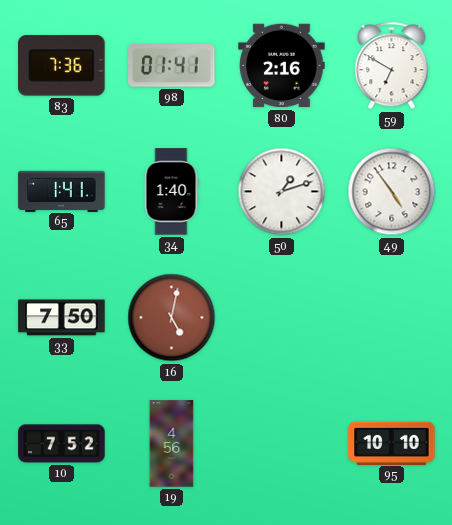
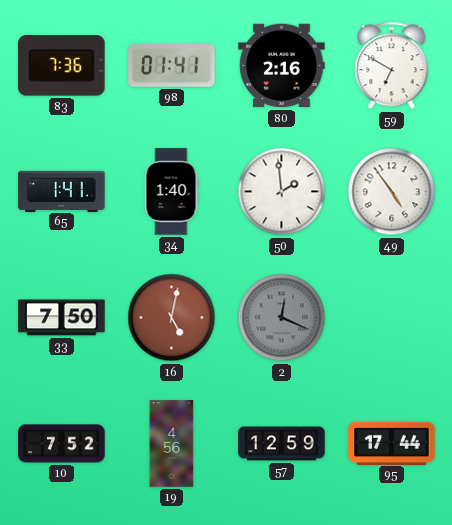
50: 1:12 -> 1:59 (282, 192)
2: none -> 12:19 (282, 318)
57: none -> 12:59 (282, 444)
95: 10:10 -> 17:44 (392, 443)
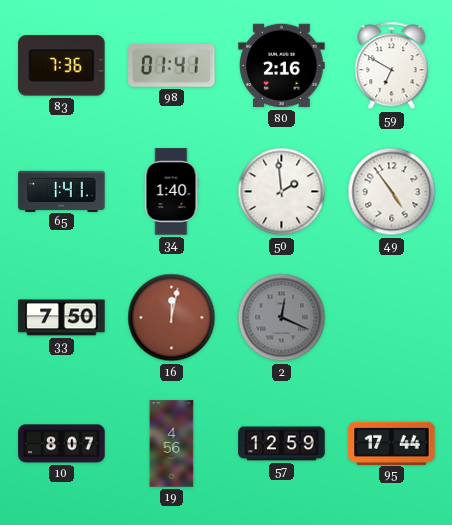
16: 5:02 -> 12:02 (172, 318)
10: 7:52 -> 8:07 (62, 444)
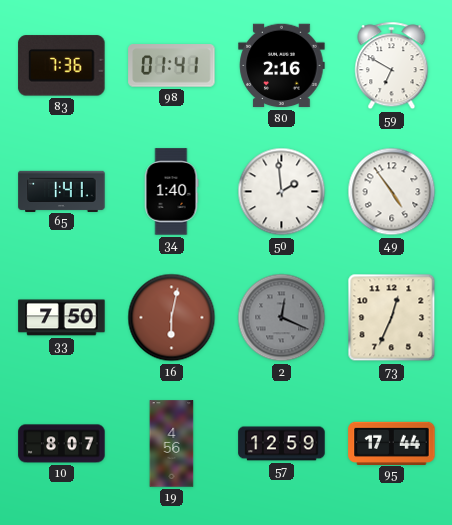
16: 12:02 -> 6:02 (172, 318)
73: none -> 12:34 (392, 318)
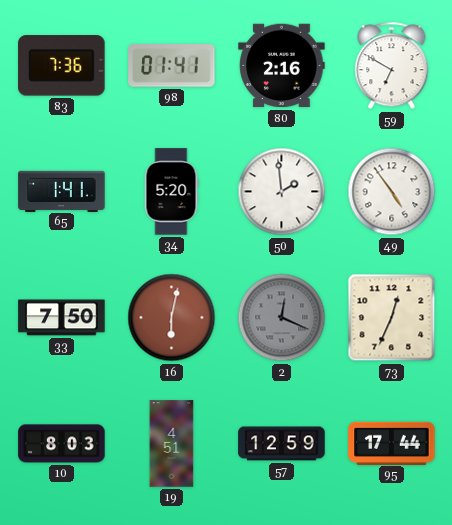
34: 1:40 -> 5:20 (171, 192)
10: 8:07 -> 8:03 (62, 444)
19: 4:56 -> 4:51 (172, 444)
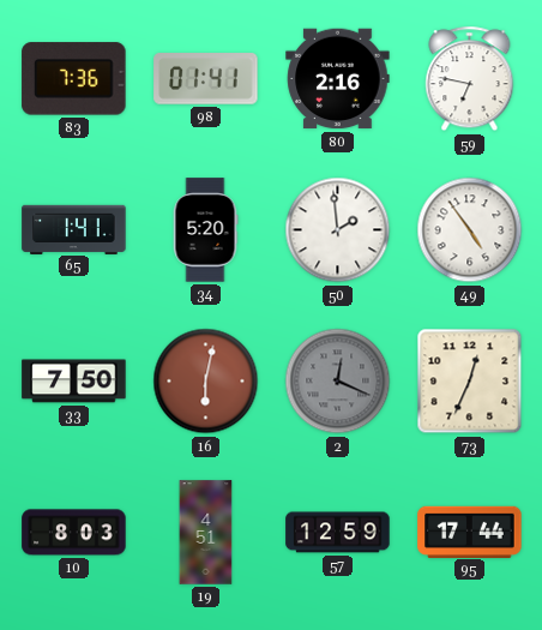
59: 6:50 -> 6:47 (470, 79)
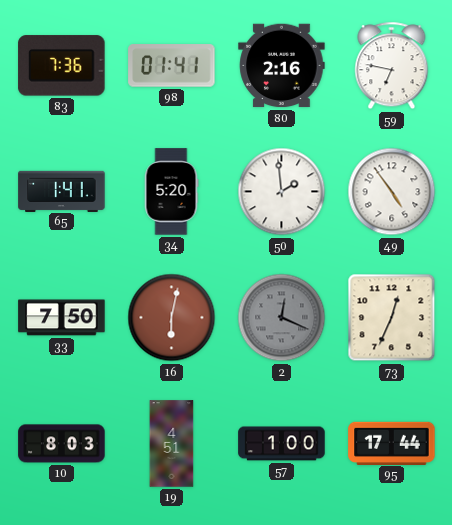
57: 12:59 -> 1:00 (282, 444)
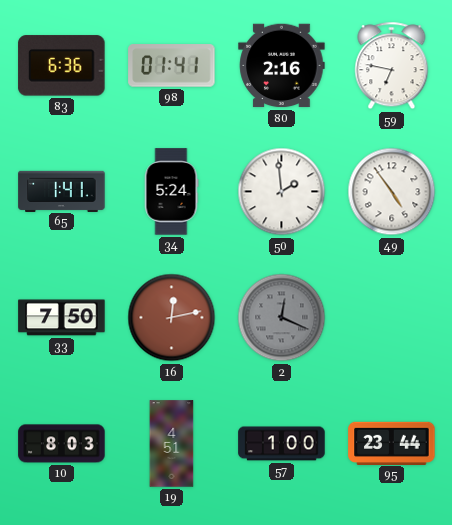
83: 7:36 -> 6:36 (62, 66)
34: 5:20 -> 5:24 (171, 192)
16: 6:02 -> 12:13 (172, 318)
73: 12:34 -> none (392, 318)
95: 17:44 -> 23:44 (392, 443)
